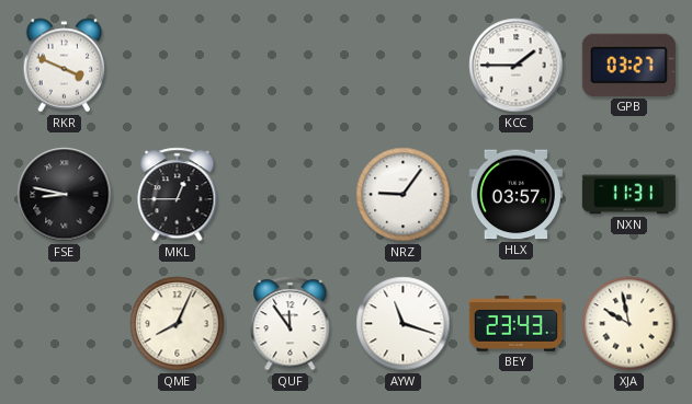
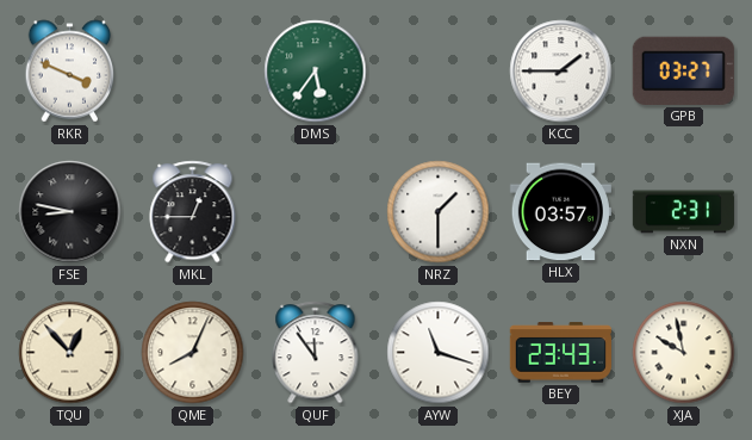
DMS: none -> 5:36 (316, 72)
NRZ: 9:06 -> 1:30 (439, 212)
NXN: 11:31 -> 2:31 (683, 212)
TQU: none -> 12:53 (70, 353)
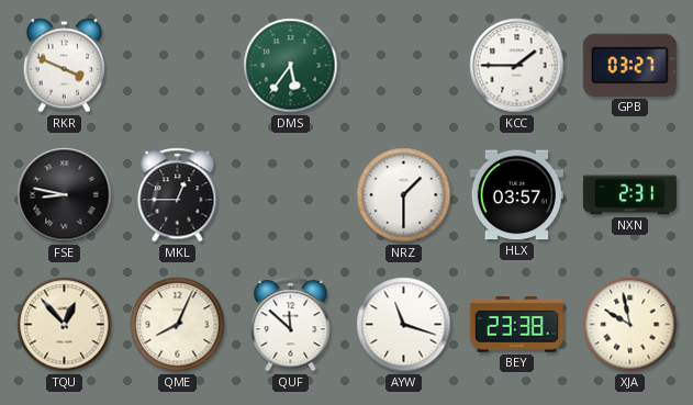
QUF: 11:54 -> 11:52 (291, 325)
BEY: 23:43 -> 23:38 (516, 325)
